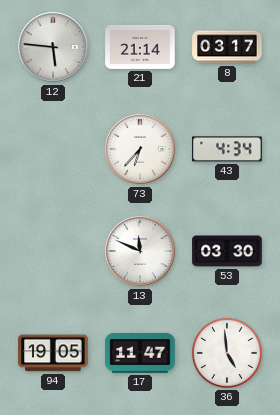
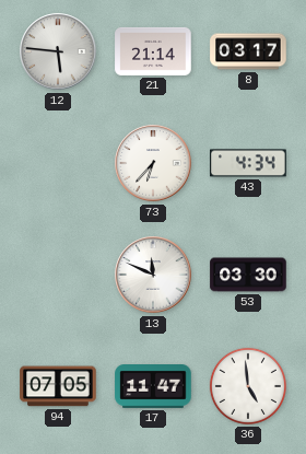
94: 19:05 -> 07:05 (58, 386)
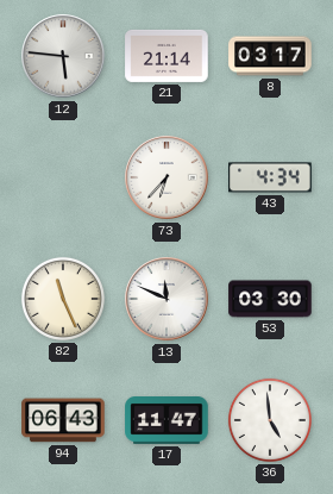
82: none -> 11:26 (63, 299)
94: 07:05 -> 06:43 (63, 420)
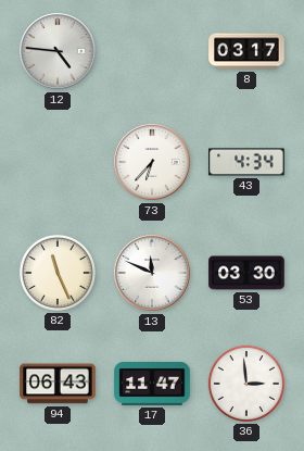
12: 5:46 -> 4:46 (58, 51)
21: 21:14 -> none (166, 56)
36: 4:59 -> 2:59 (246, 384)
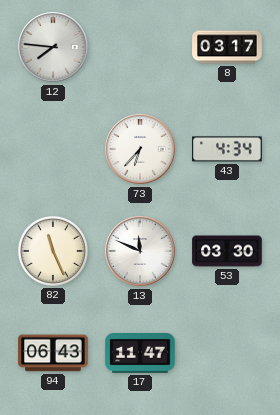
12: 4:46 -> 7:46 (53, 47)
36: 2:59 -> none (246, 384)
